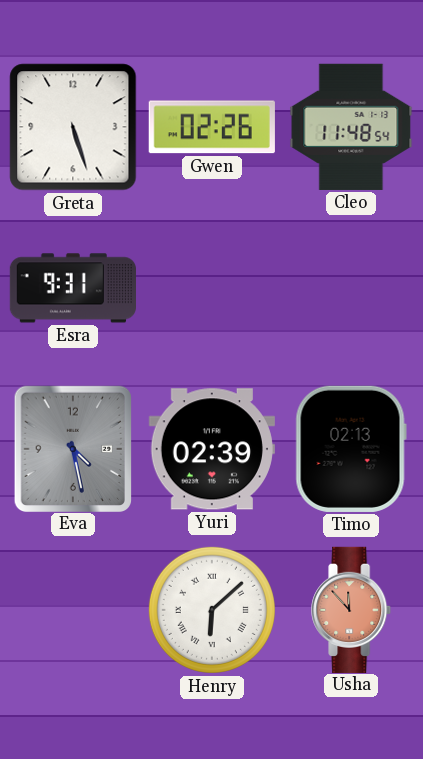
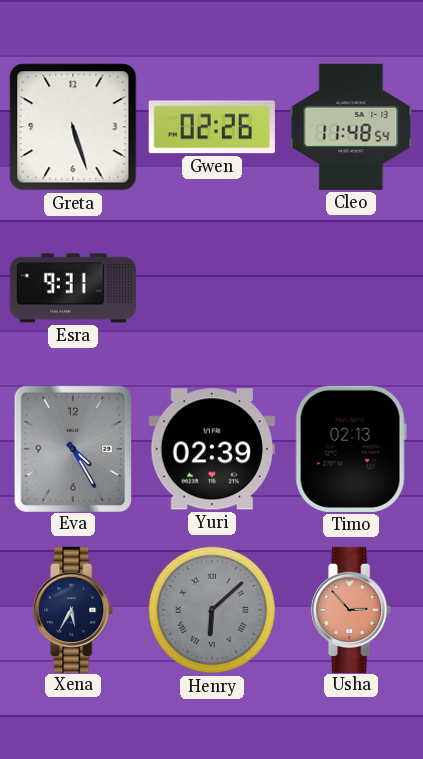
Eva: 4:28 -> 4:25 (72, 448)
Xena: none -> 5:35 (74, 609)
Henry dial: white -> grey (212, 610)
Usha: 11:53 -> 2:53 (352, 609)
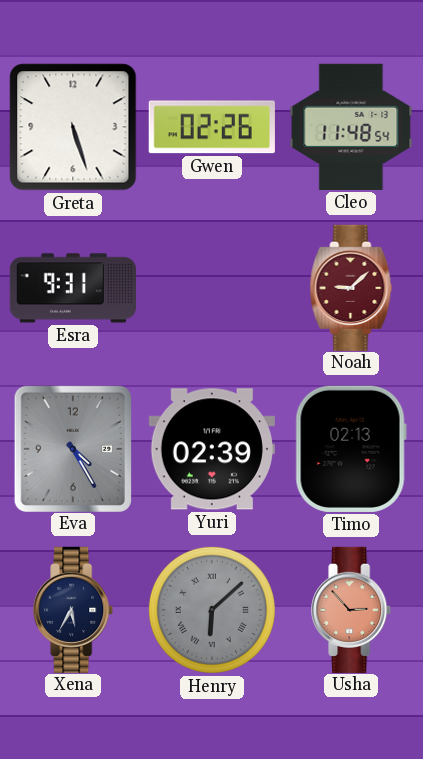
Noah: none -> 9:08 (351, 287)
